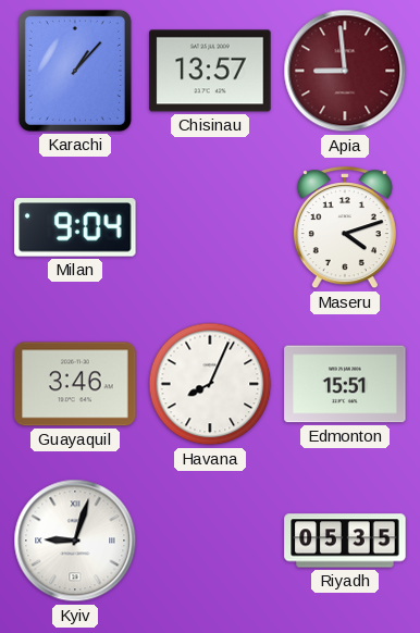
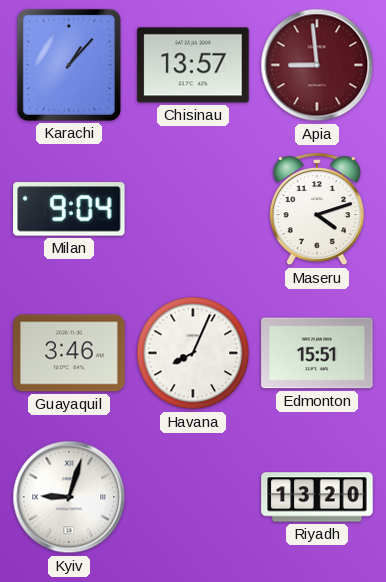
Riyadh: 05:35 -> 13:20 (317, 497)
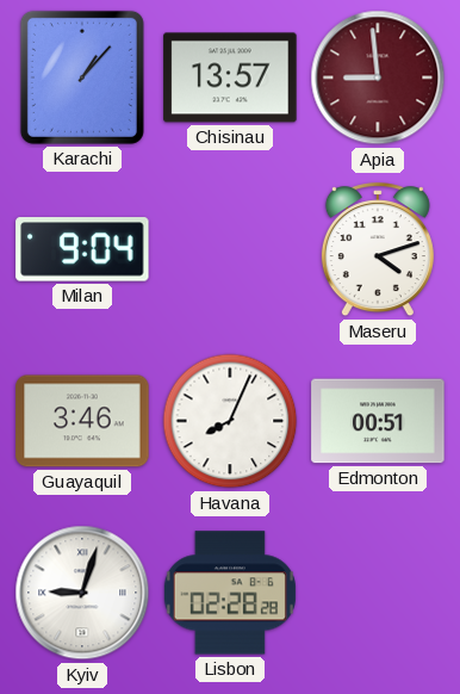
Edmonton: 15:51 -> 00:51 (378, 421)
Lisbon: none -> 02:28 (230, 593)
Riyadh: 13:20 -> none (317, 497)
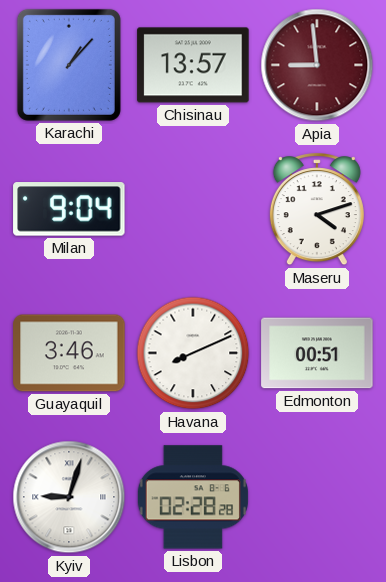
Havana: 8:04 -> 8:11 (193, 353)
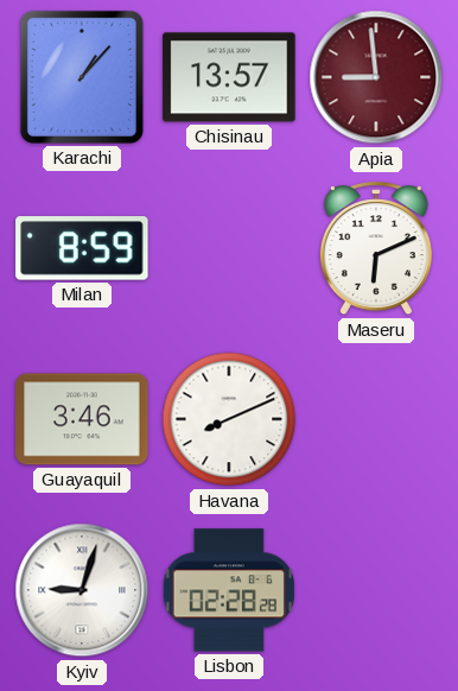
Milan: 9:04 -> 8:59 (82, 248)
Maseru: 4:12 -> 6:11 (376, 249)
Edmonton: 00:51 -> none (317, 353)
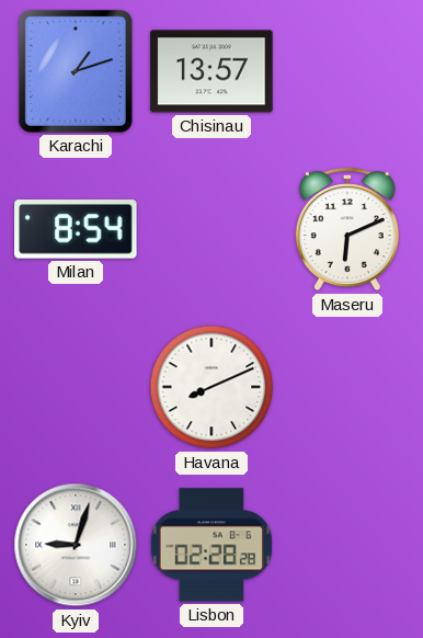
Karachi: 1:07 -> 1:12 (76, 71)
Apia: 8:59 -> none (376, 77)
Milan: 8:59 -> 8:54 (76, 229)
Guayaquil: 3:46 -> none (82, 419)
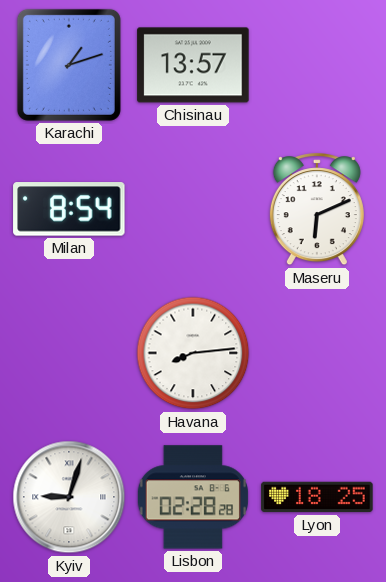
Havana: 8:11 -> 8:14 (193, 353)
Lyon: none -> 18:25 (317, 497)
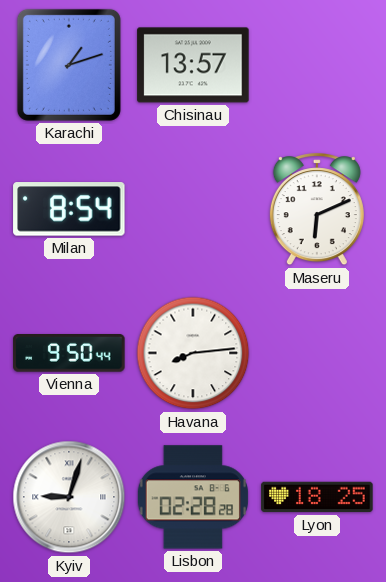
Vienna: none -> 9:50 (69, 353)
